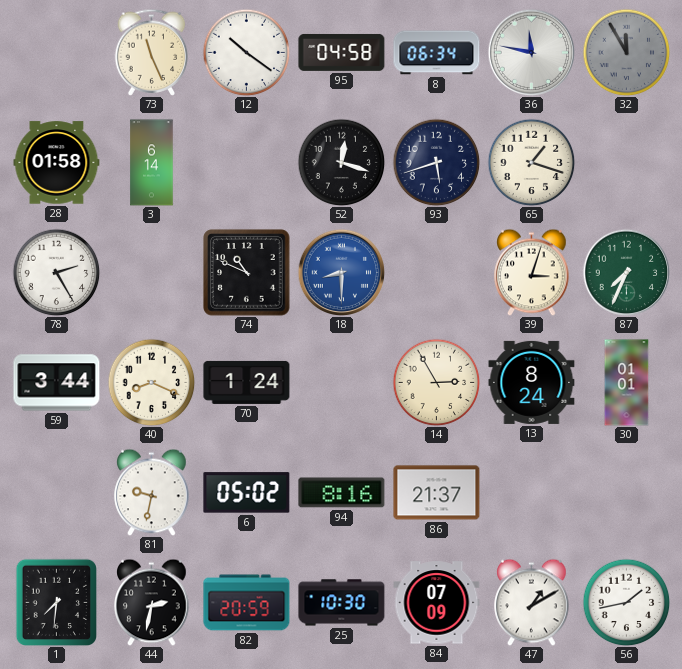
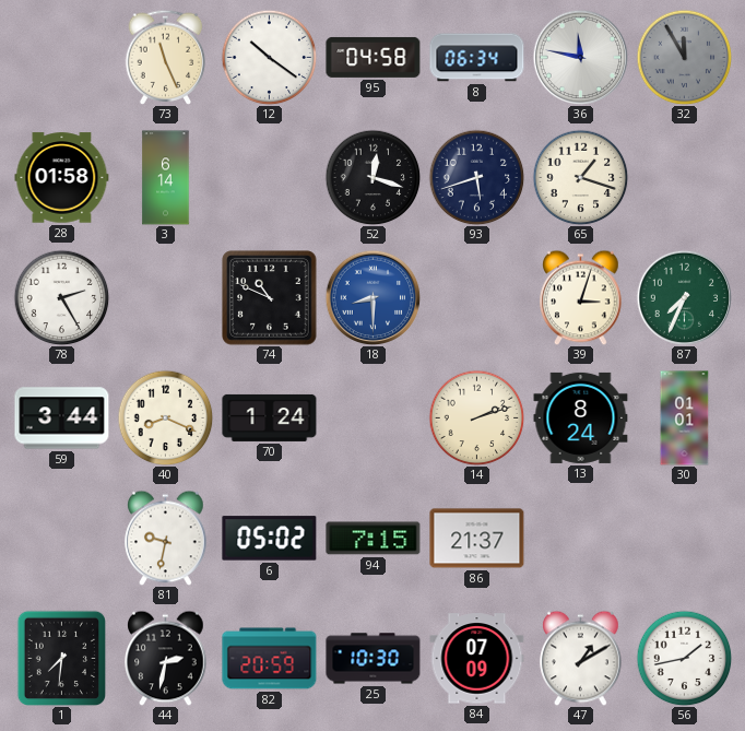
14: 2:55 -> 2:12 (476, 417)
94: 8:16 -> 7:15 (374, 539)
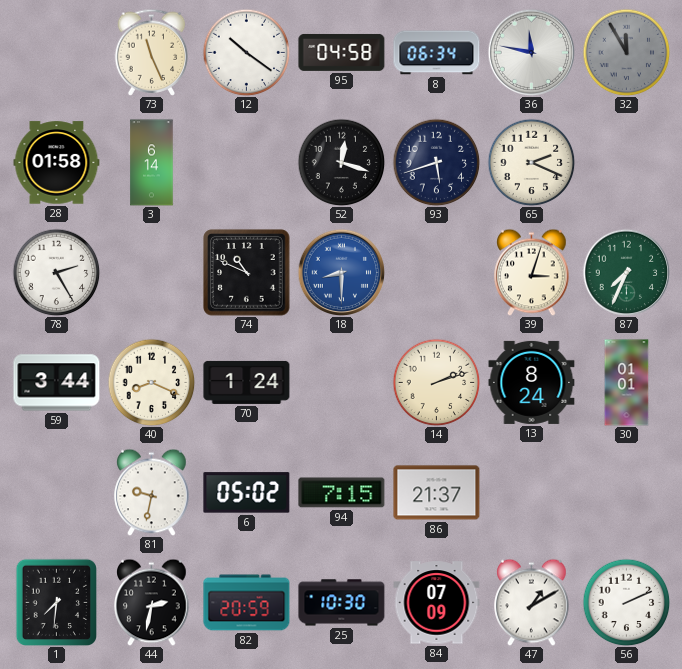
65: 1:18 -> 2:19 (531, 162)
56: 1:43 -> 2:11 (626, 602)
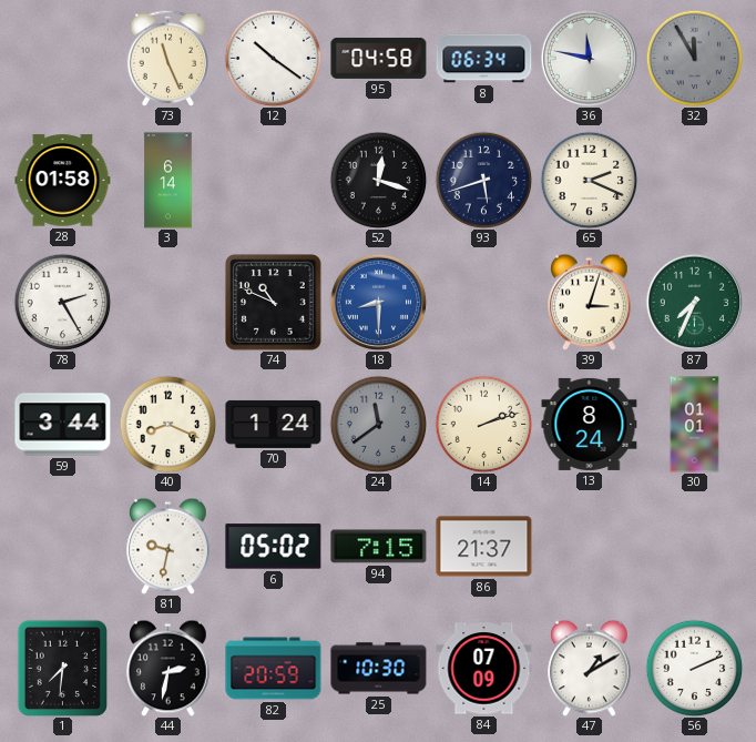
24: none -> 11:39 (378, 424)
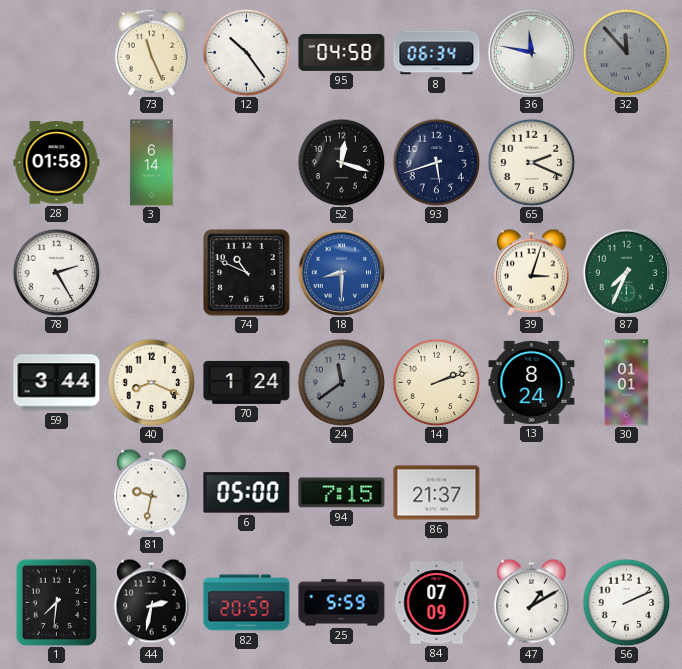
12: 10:21 -> 10:24 (246, 52)
32: 11:55 -> 11:53 (626, 52)
6: 05:02 -> 05:00 (247, 493)
25: 10:30 -> 5:59 (342, 603)
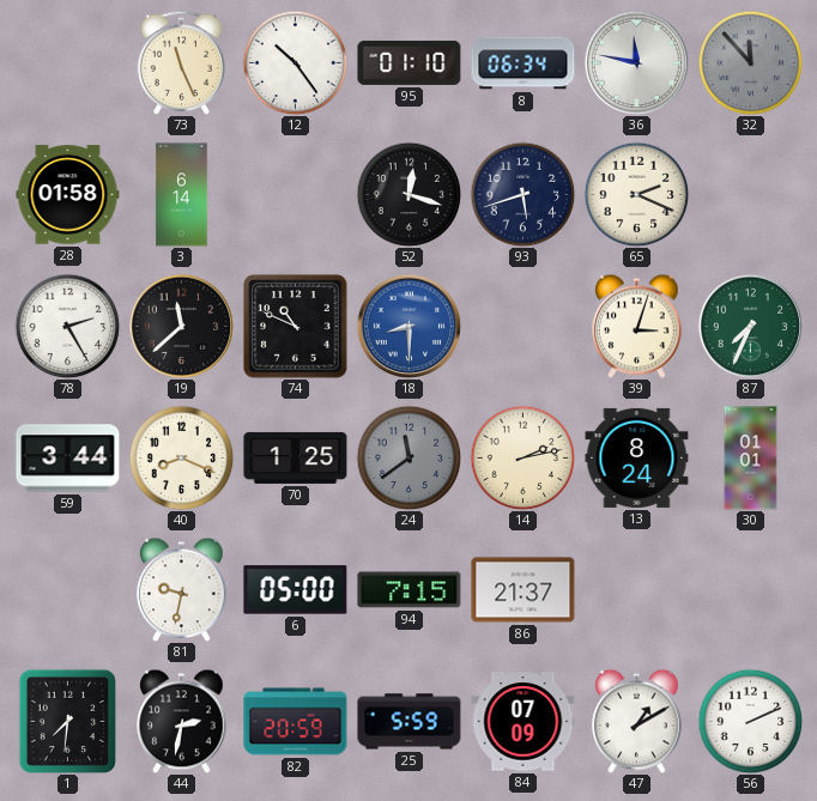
95: 04:58 -> 01:10 (410, 62)
19: none -> 11:38 (181, 326)
70: 1:24 -> 1:25 (296, 457)
14: 2:12 -> 2:13 (522, 457)
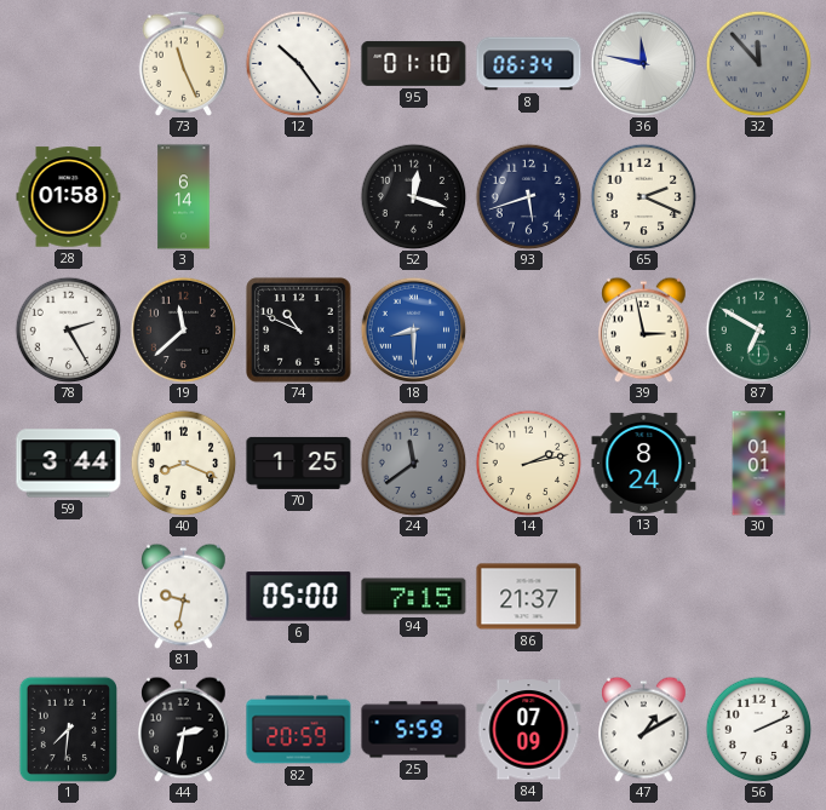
39: 3:03 -> 2:58 (644, 329)
87: 7:34 -> 6:50 (758, 329)
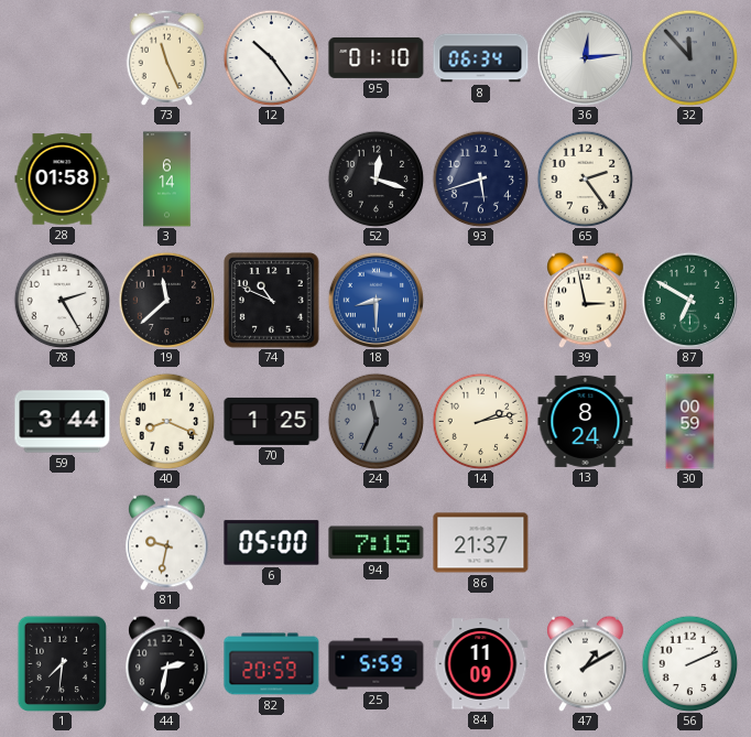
36: 11:47 -> 12:14 (585, 57)
65: 2:19 -> 2:24 (585, 178)
24: 11:39 -> 11:34 (375, 421)
30: 01:01 -> 00:59 (690, 422)
84: 07:09 -> 11:09 (481, 664)
